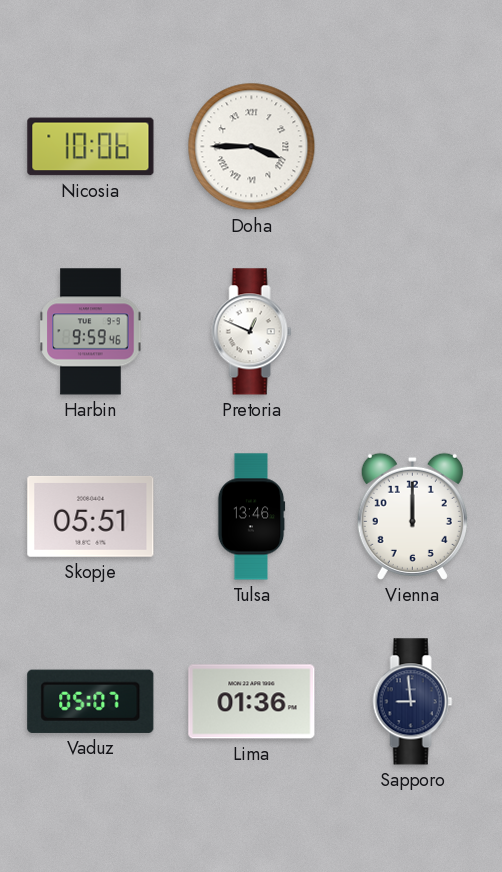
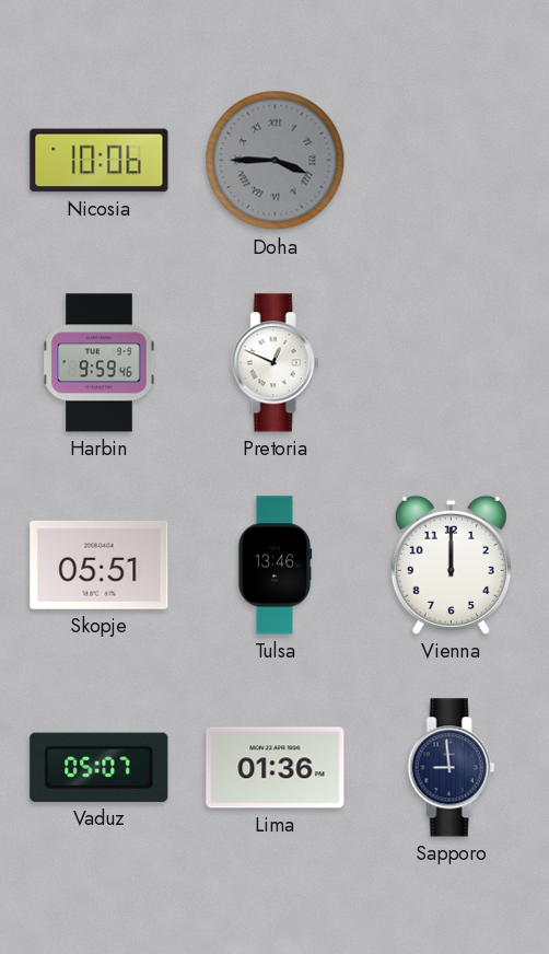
Doha dial: white -> grey (276, 161)
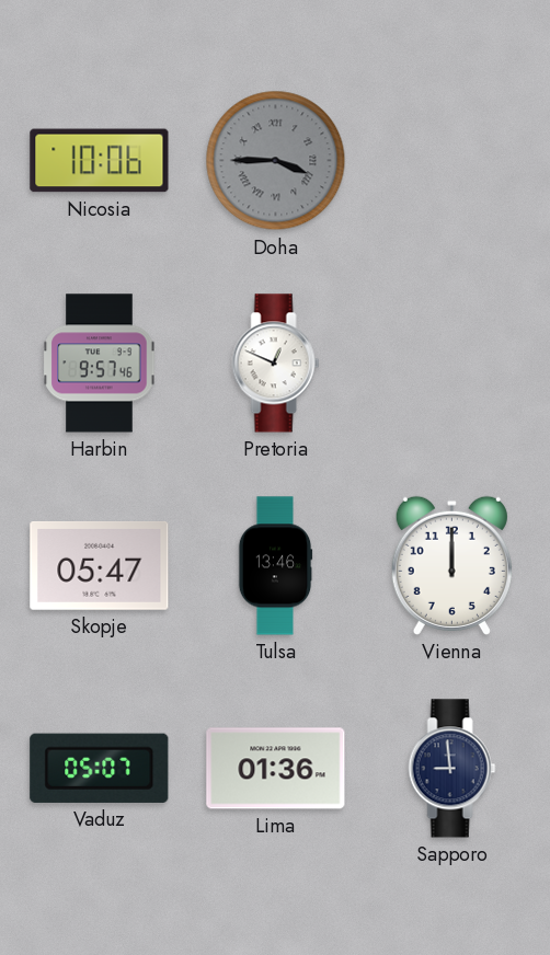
Harbin: 9:59 -> 9:57 (100, 364)
Skopje: 05:51 -> 05:47 (100, 565)
